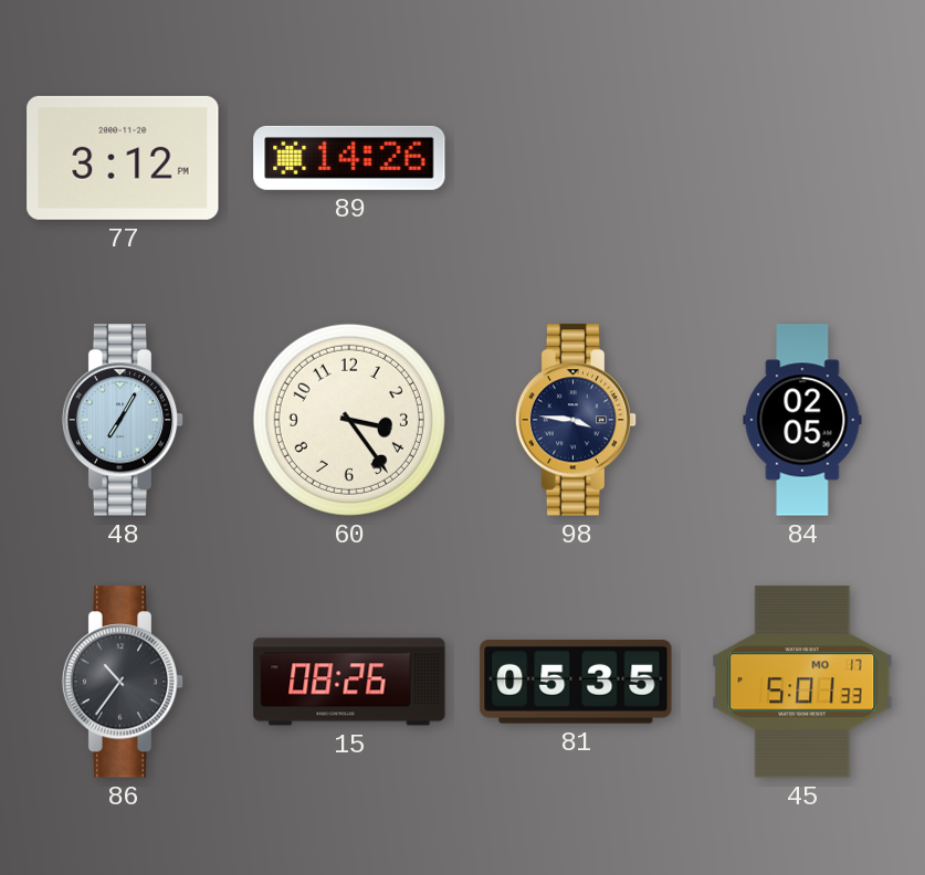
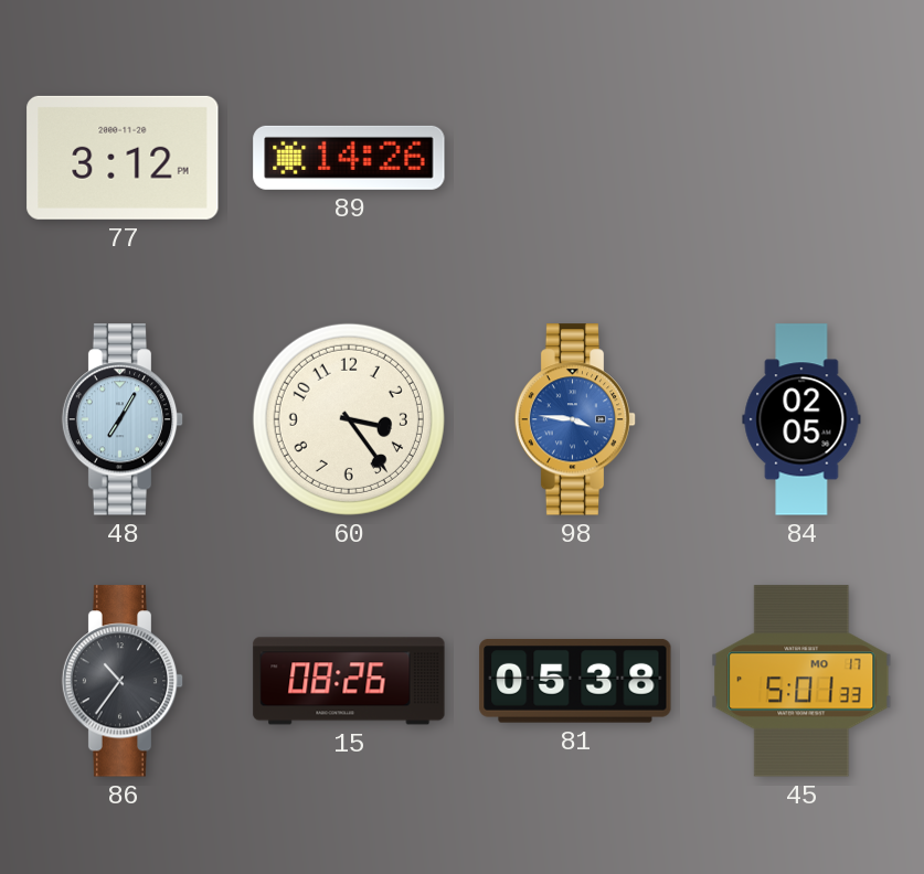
98 dial: navy -> blue (575, 419)
81: 05:35 -> 05:38 (575, 681)
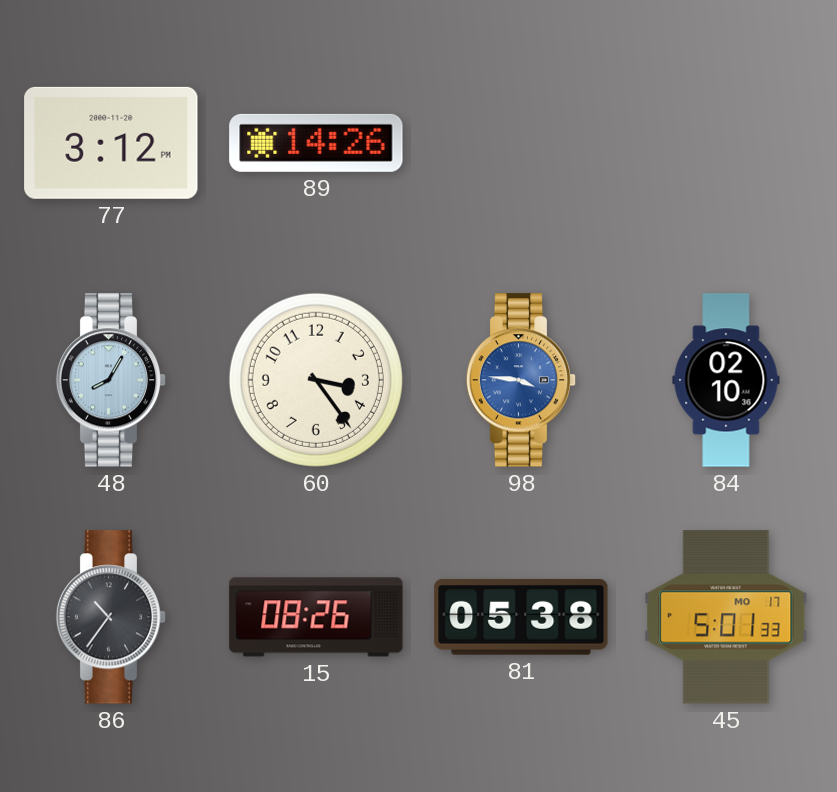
48: 7:05 -> 8:05 (111, 380)
84: 02:05 -> 02:10 (726, 380)
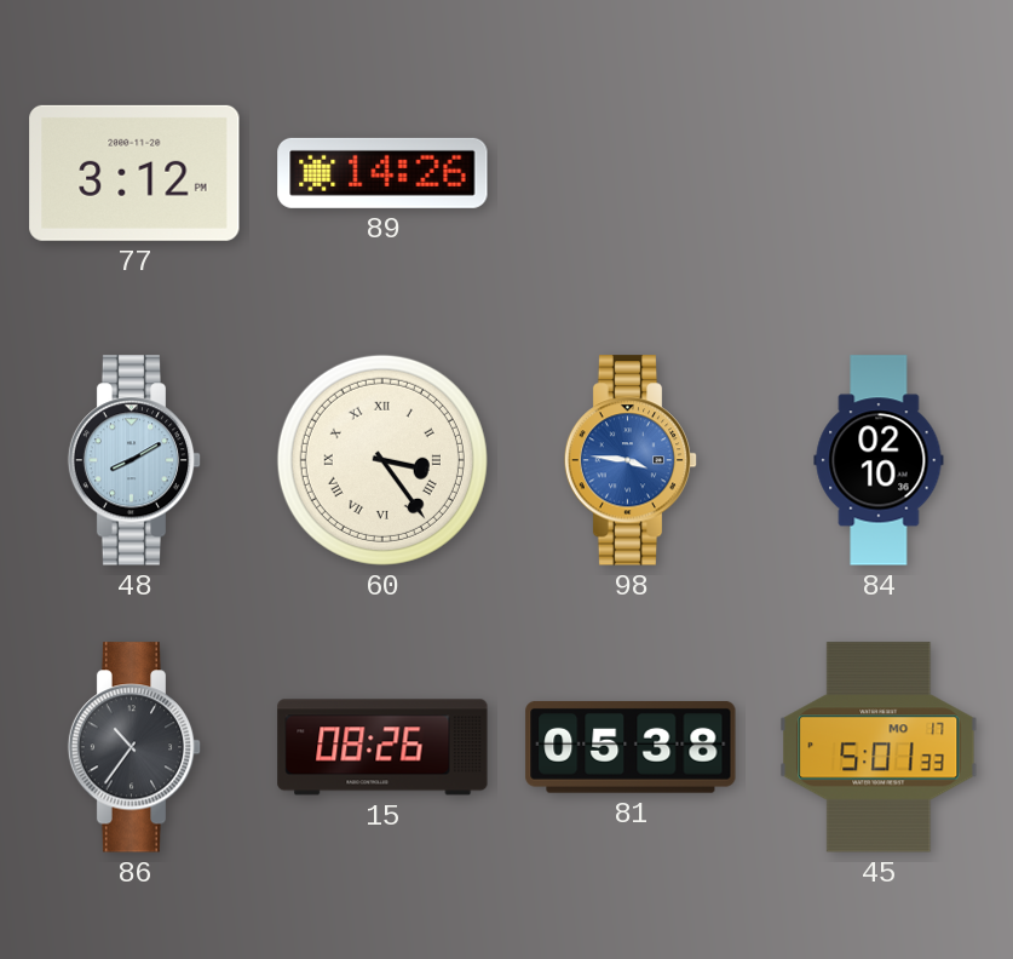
48: 8:05 -> 8:10 (134, 460)
60 numerals: Arabic -> Roman (382, 460)
